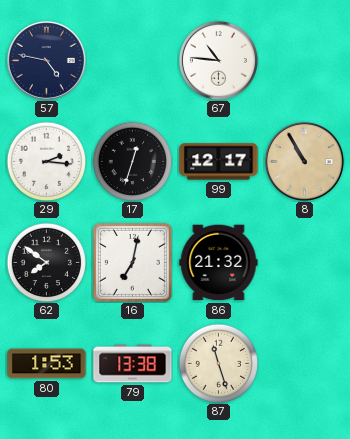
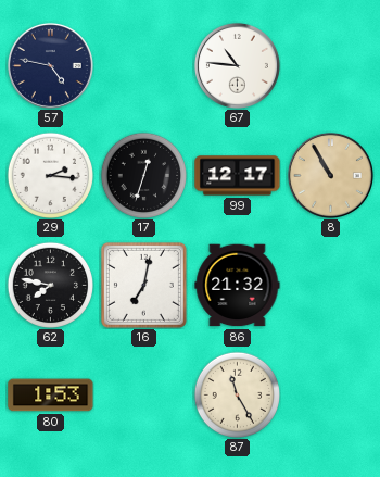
62: 7:51 -> 7:47 (50, 285)
79: 13:38 -> none (133, 364)
87: 11:27 -> 11:25 (237, 394)
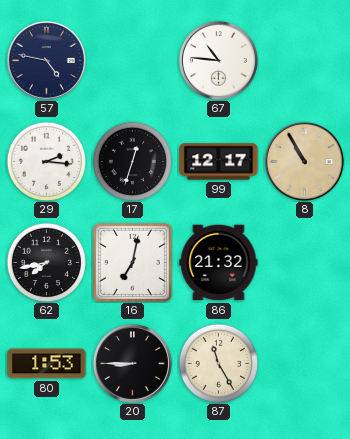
62: 7:47 -> 7:43 (46, 262)
20: none -> 8:45 (132, 363)
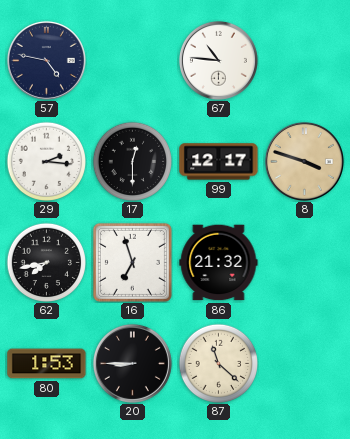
17: 12:33 -> 12:30 (132, 161)
8: 10:55 -> 3:48 (304, 161)
16: 7:02 -> 6:57 (132, 262)
87: 11:25 -> 11:22 (218, 363)
